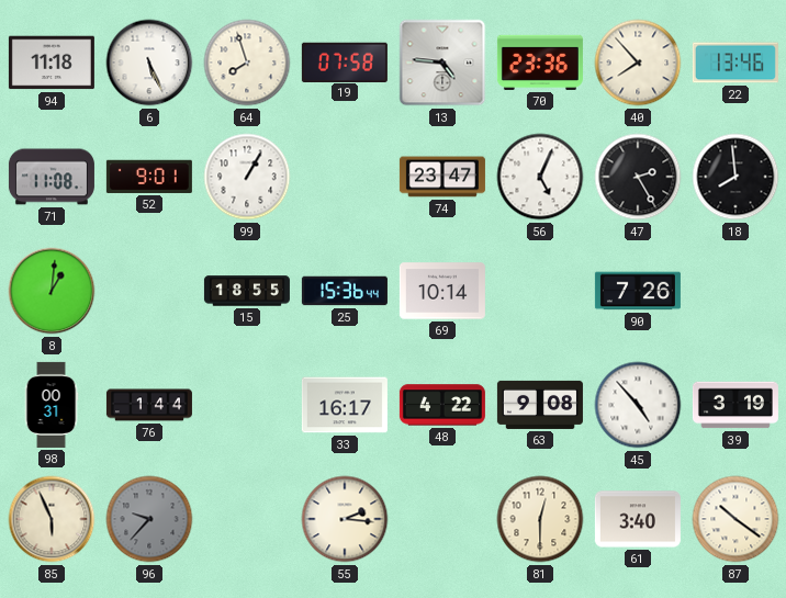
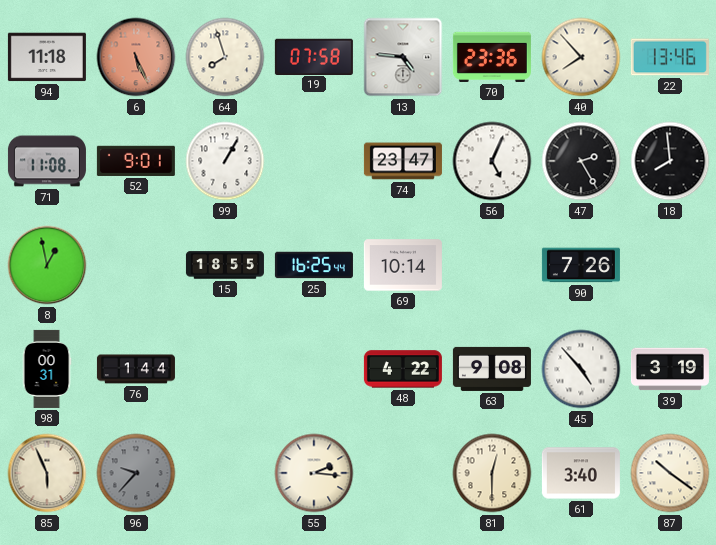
6 dial: white -> salmon (136, 57)
8: 1:01 -> 12:58 (47, 265)
25: 15:36 -> 16:25 (314, 265)
33: 16:17 -> none (345, 405)
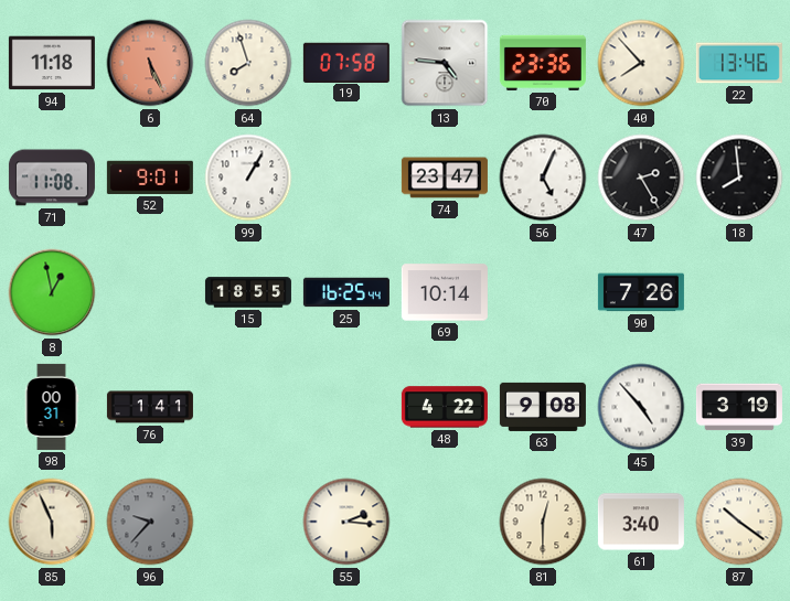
76: 1:44 -> 1:41 (150, 407)
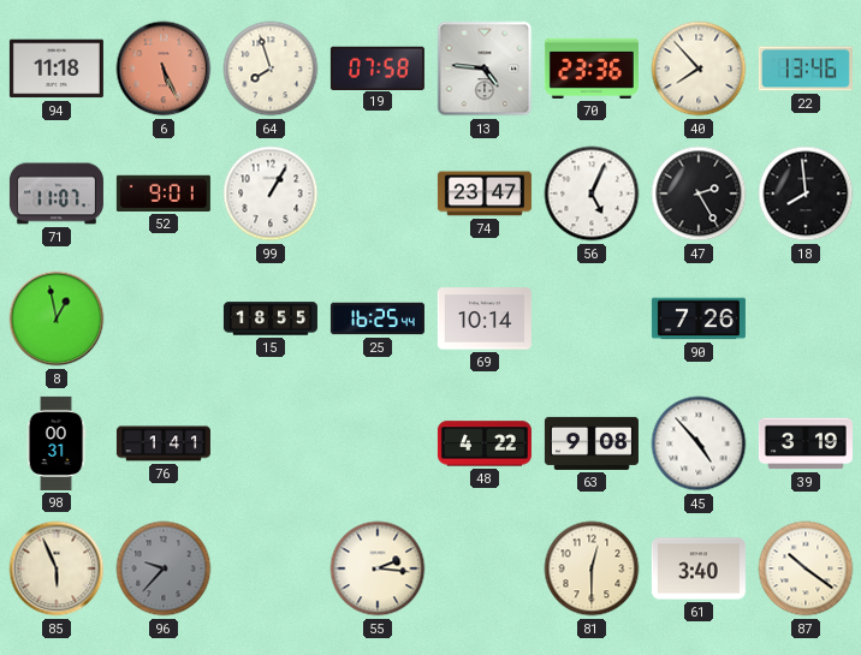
71: 11:08 -> 11:07 (57, 193)
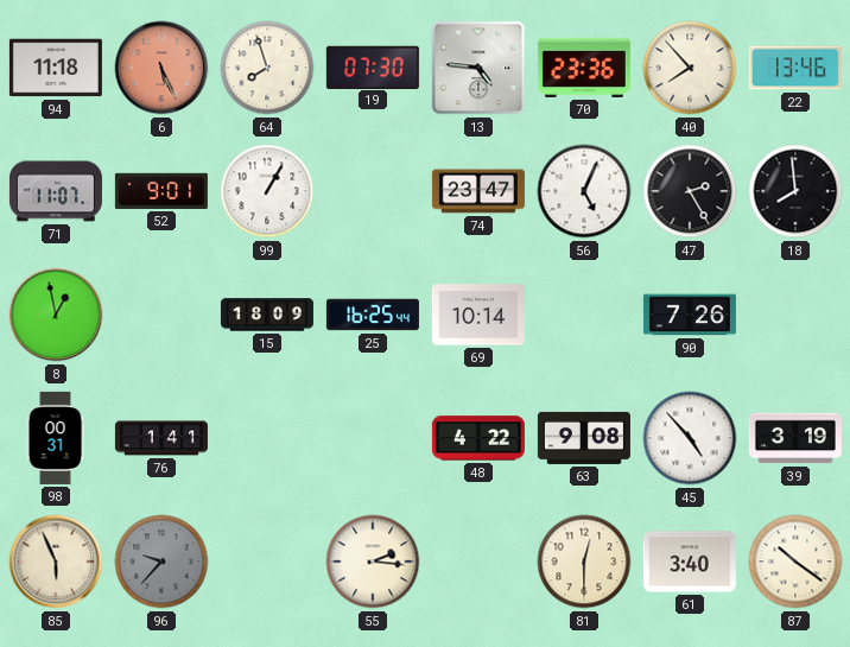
19: 07:58 -> 07:30 (373, 66)
15: 18:55 -> 18:09 (267, 315)
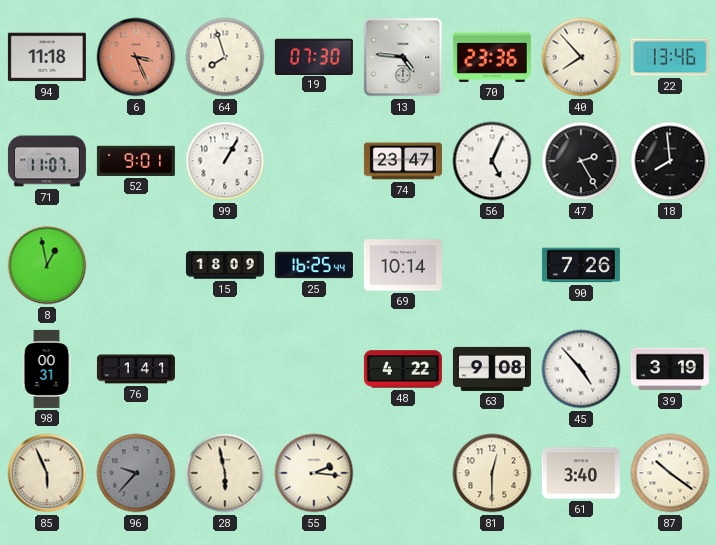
6: 5:26 -> 3:26 (136, 57)
28: none -> 5:58 (225, 473)
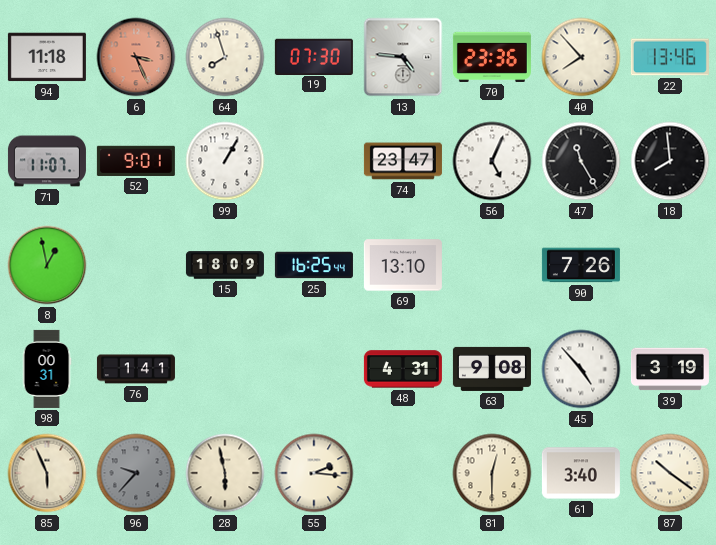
47: 2:25 -> 11:25 (581, 161)
69: 10:14 -> 13:10 (403, 265)
48: 4:22 -> 4:31 (403, 369)
